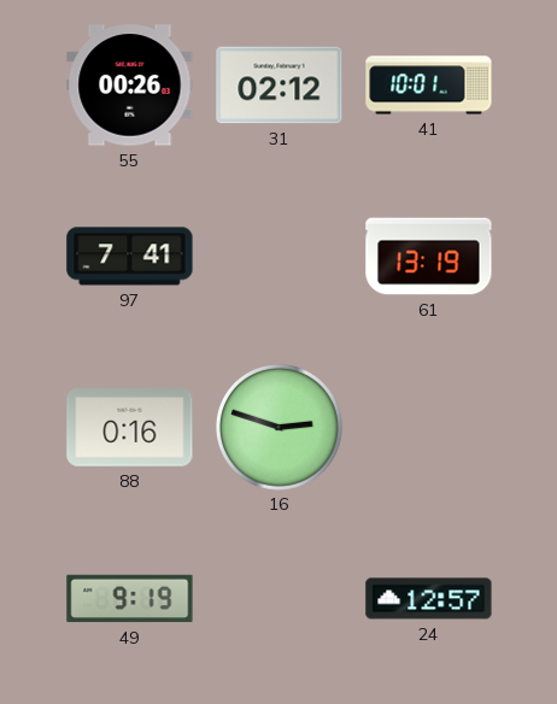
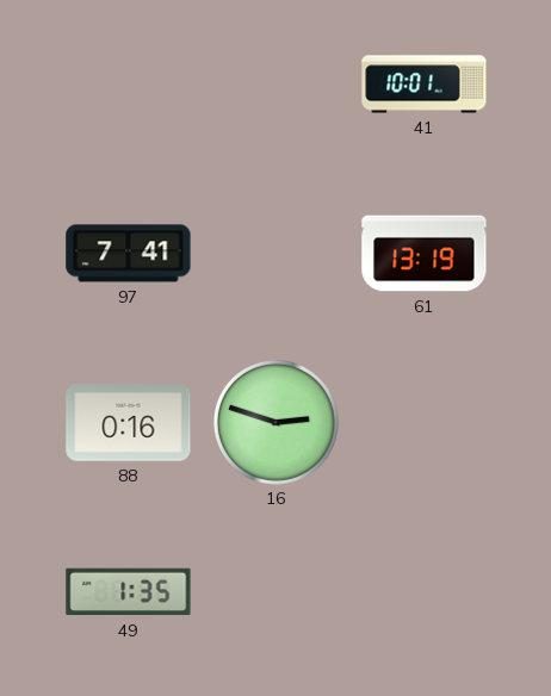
55: 00:26 -> none (130, 86)
31: 02:12 -> none (280, 86)
49: 9:19 -> 1:35 (129, 592)
24: 12:57 -> none (429, 599)
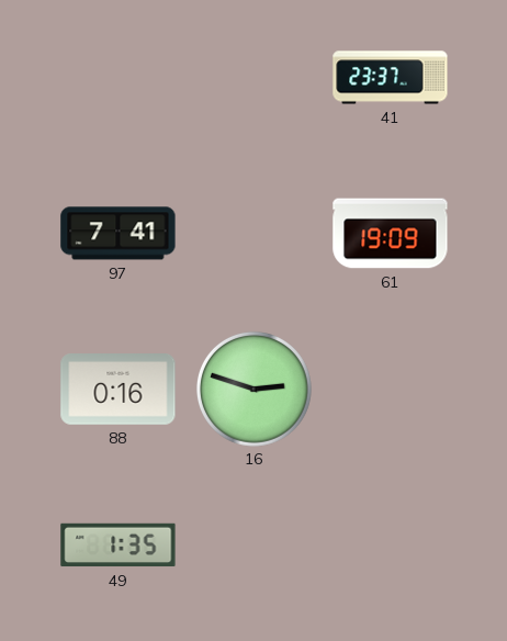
41: 10:01 -> 23:37 (391, 78)
61: 13:19 -> 19:09 (391, 234)
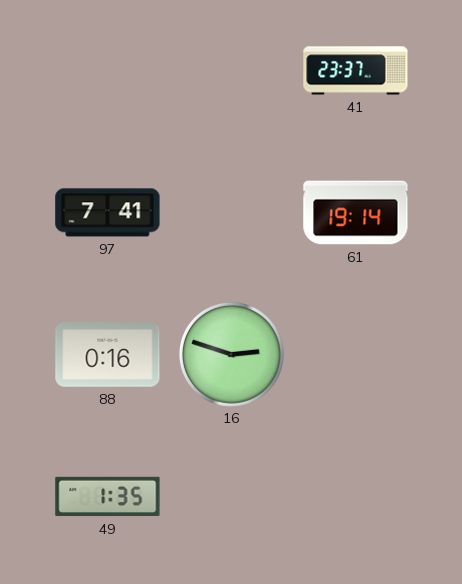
61: 19:09 -> 19:14 (356, 213)
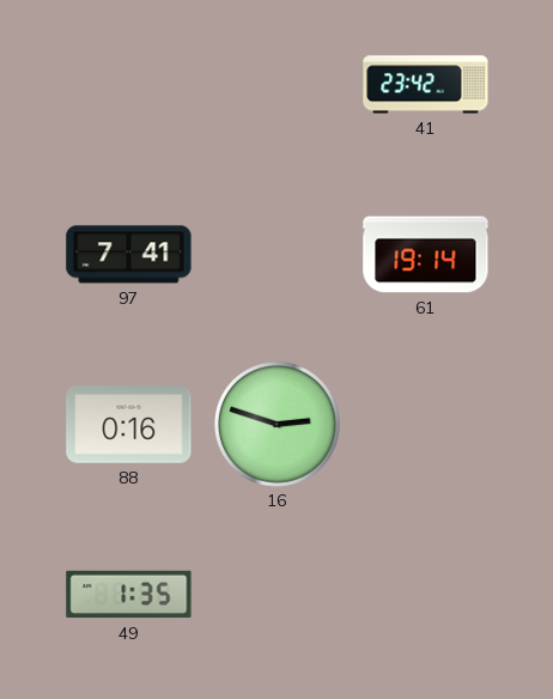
41: 23:37 -> 23:42 (426, 85)
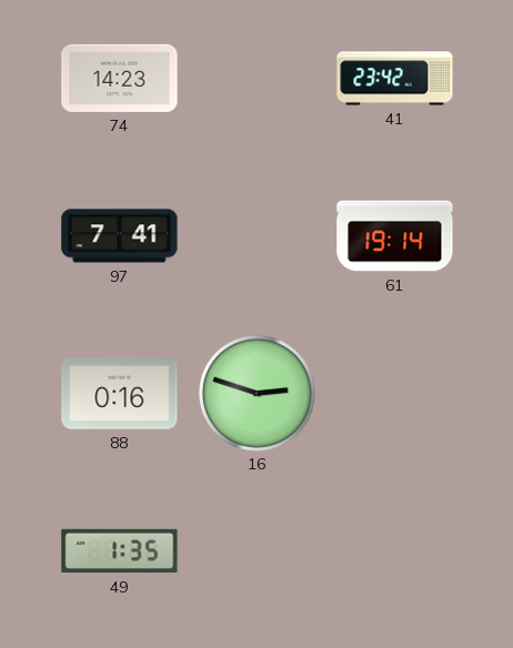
74: none -> 14:23 (120, 78)
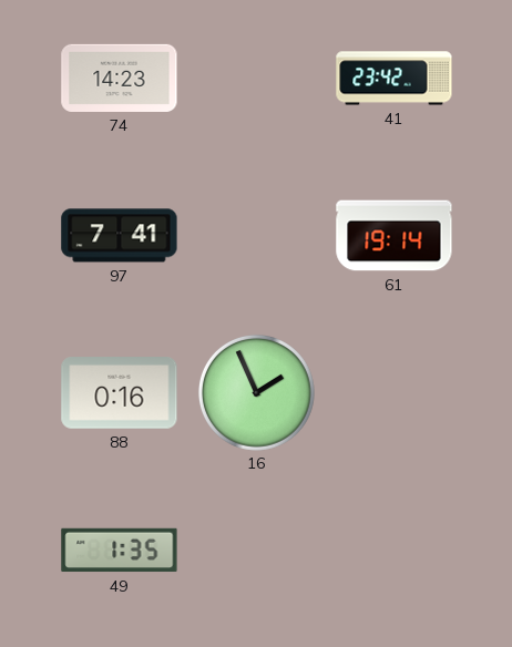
16: 2:48 -> 1:56 (256, 392)
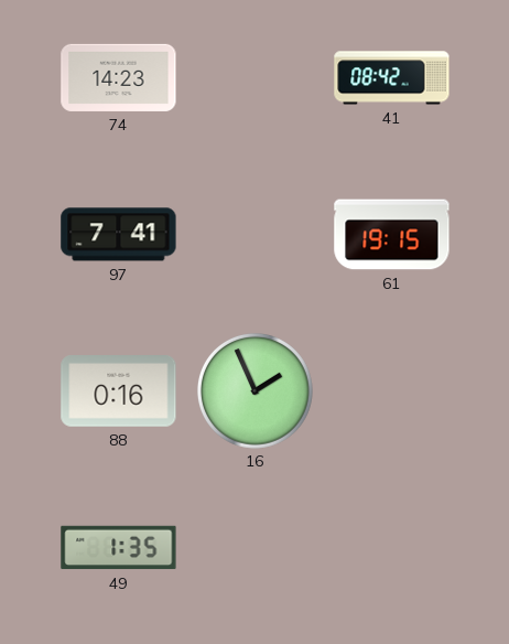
41: 23:42 -> 08:42 (392, 78)
61: 19:14 -> 19:15 (392, 235)
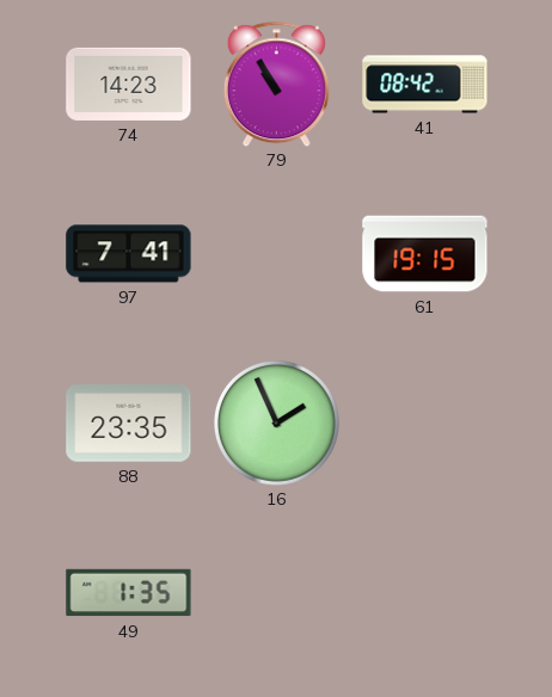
79: none -> 10:55 (276, 84)
88: 0:16 -> 23:35 (129, 424)
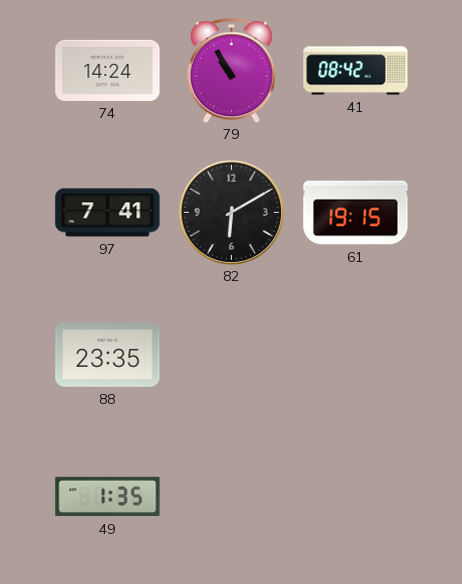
74: 14:23 -> 14:24 (108, 70)
82: none -> 6:10 (231, 212)
16: 1:56 -> none (276, 422)
